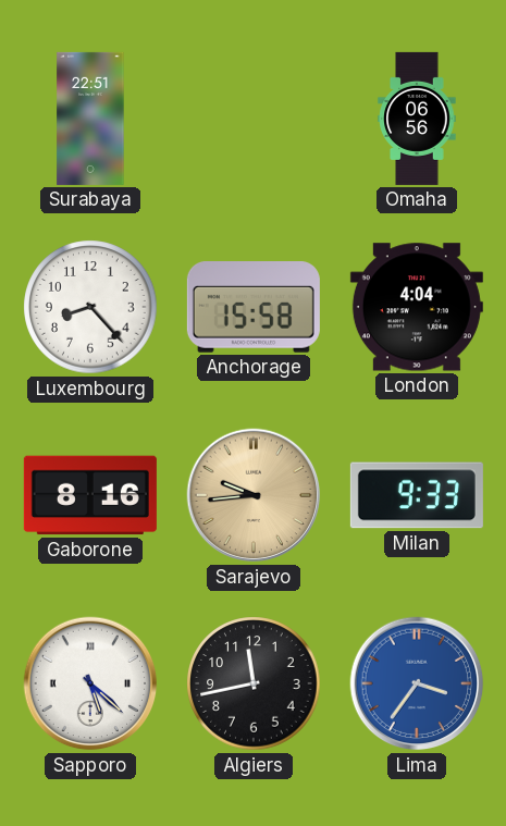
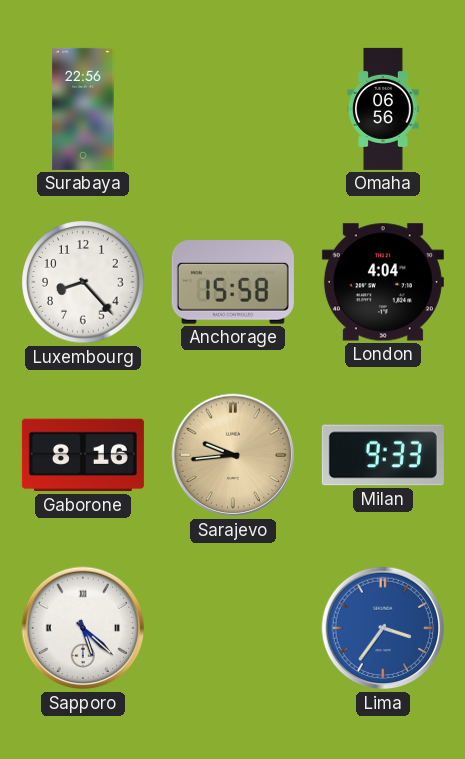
Surabaya: 22:51 -> 22:56 (83, 109)
Algiers: 11:43 -> none (254, 683)
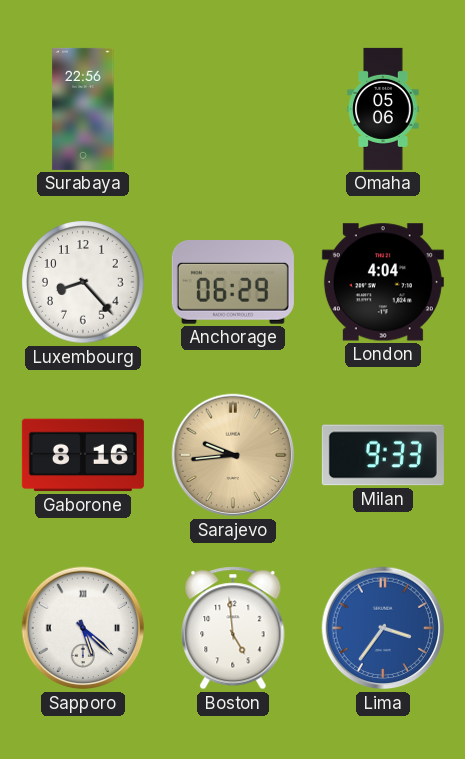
Omaha: 06:56 -> 05:06 (383, 109)
Anchorage: 15:58 -> 06:29 (233, 283)
Boston: none -> 4:59 (233, 628)
